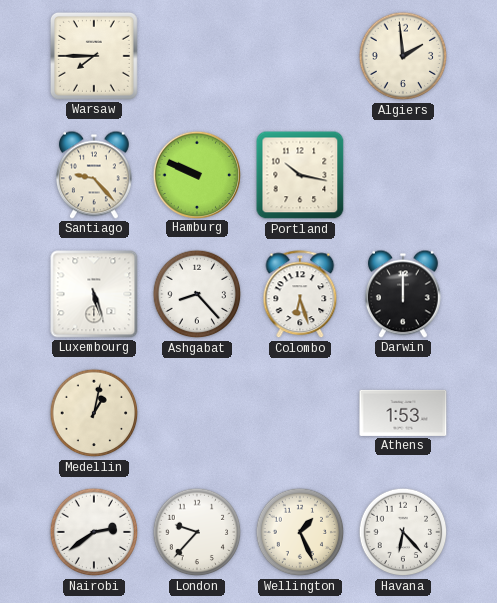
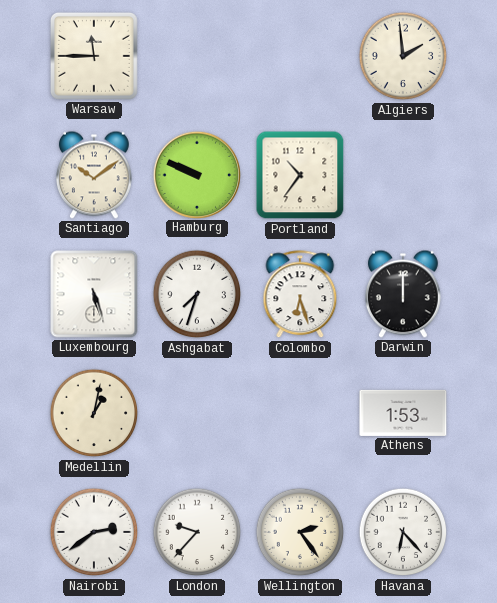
Warsaw: 7:45 -> 11:45 (94, 56)
Santiago: 9:23 -> 10:09 (94, 175)
Portland: 10:17 -> 10:36 (300, 175)
Ashgabat: 8:23 -> 7:33 (197, 294)
Wellington: 1:26 -> 2:24 (300, 532)
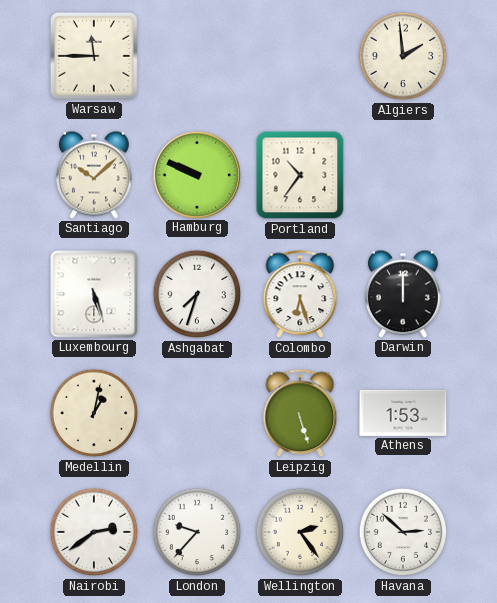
Santiago: 10:09 -> 10:08 (94, 175)
Leipzig: none -> 5:27 (300, 414)
Havana: 6:23 -> 2:52 (403, 532)
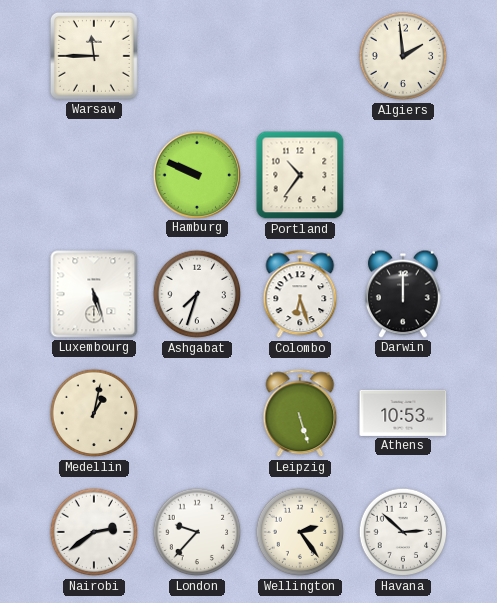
Santiago: 10:08 -> none (94, 175)
Athens: 1:53 -> 10:53 (403, 413)
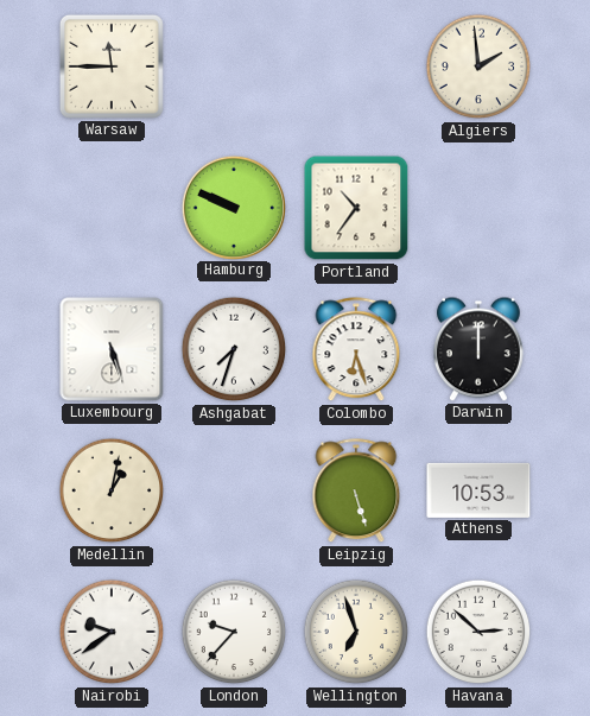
Nairobi: 2:39 -> 9:39 (112, 632)
Wellington: 2:24 -> 6:57 (356, 632)
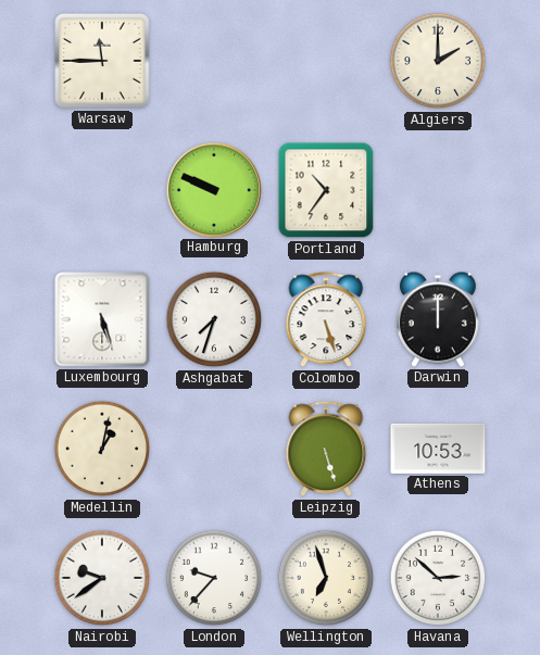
Algiers: 1:59 -> 2:00 (438, 61)
Colombo: 6:27 -> 5:27 (326, 320)
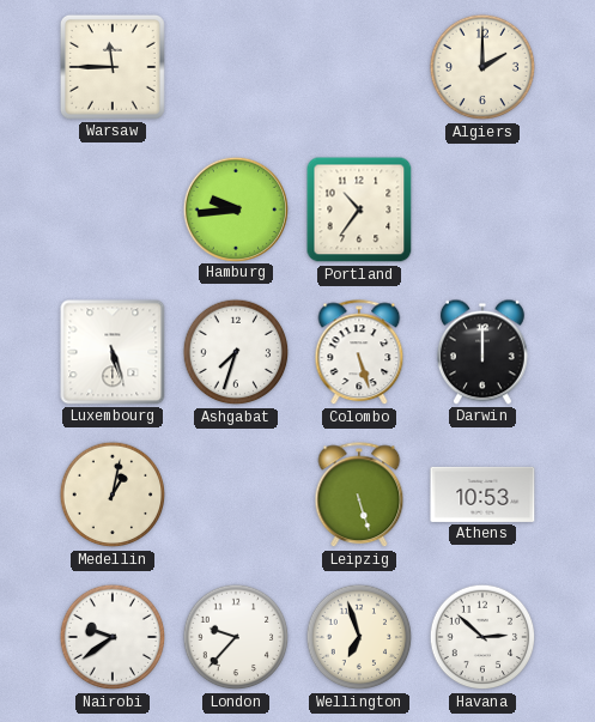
Hamburg: 9:49 -> 9:44 (235, 208)
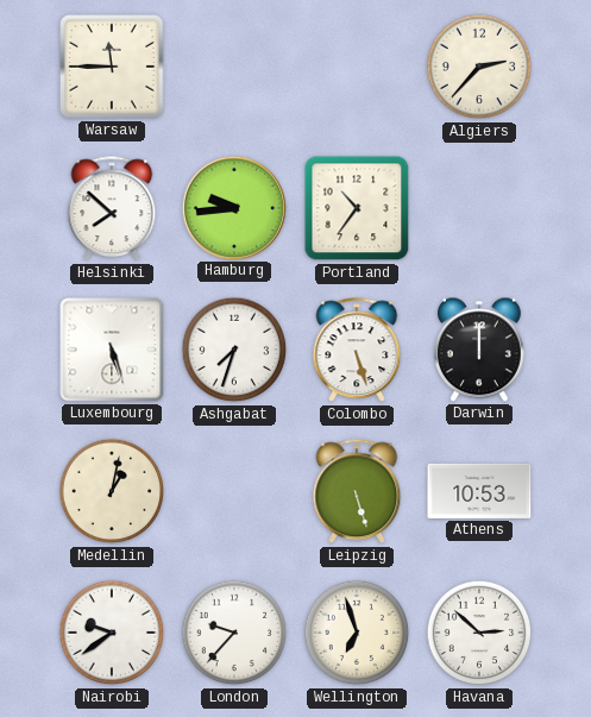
Algiers: 2:00 -> 2:37 (479, 67)
Helsinki: none -> 7:52 (112, 209)
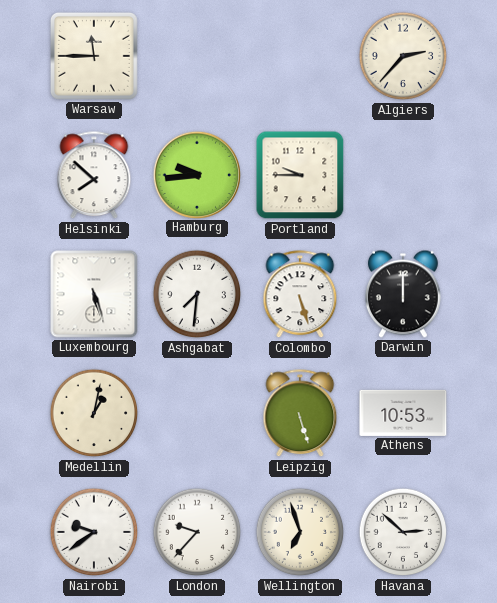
Portland: 10:36 -> 9:45 (300, 175)
Ashgabat: 7:33 -> 7:31 (197, 294)
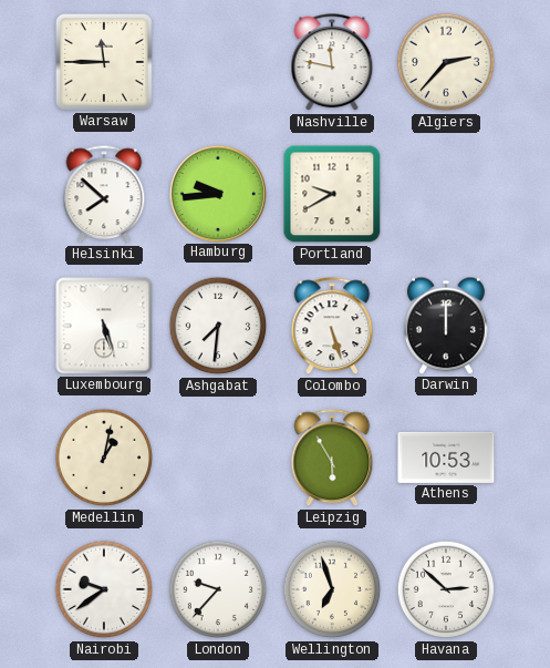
Nashville: none -> 11:47 (332, 63)
Portland: 9:45 -> 9:40 (332, 194)
Leipzig: 5:27 -> 5:55 (332, 459)
